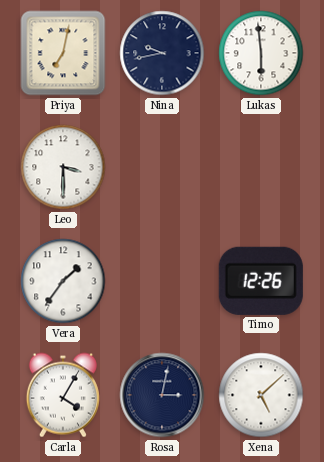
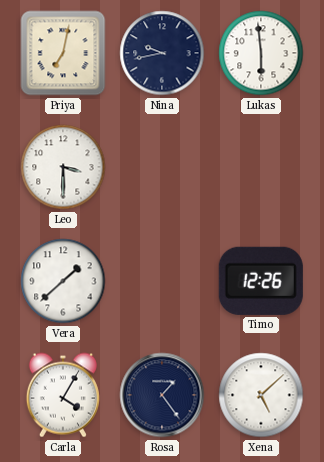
Vera: 1:36 -> 1:38 (63, 281)
Rosa: 3:02 -> 1:24 (162, 395)
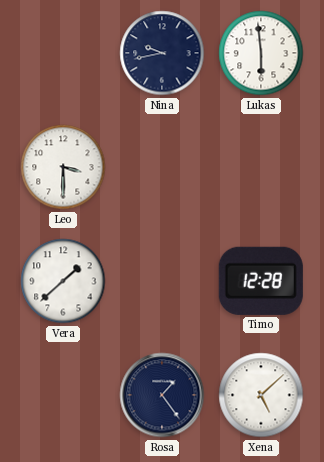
Priya: 7:02 -> none (63, 53)
Timo: 12:26 -> 12:28 (261, 281)
Carla: 4:05 -> none (63, 395)
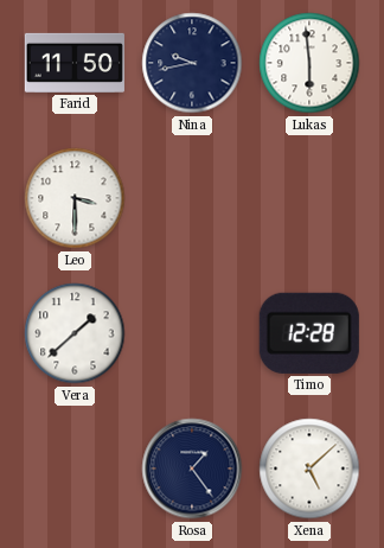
Farid: none -> 11:50 (75, 63)
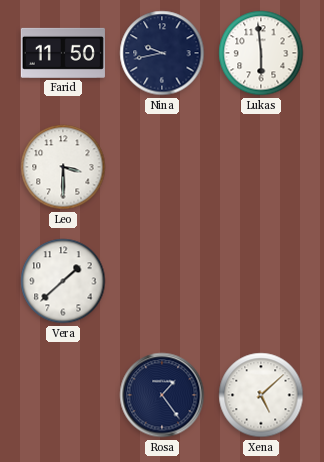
Timo: 12:28 -> none (309, 333)
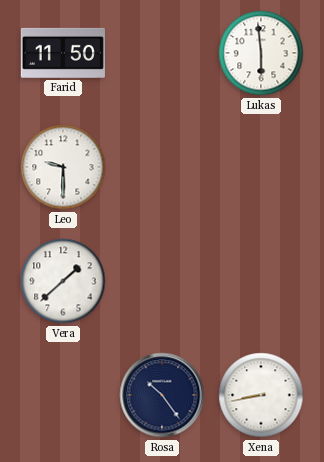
Nina: 9:43 -> none (162, 53)
Leo: 3:30 -> 9:30 (63, 167)
Rosa: 1:24 -> 10:24 (162, 395)
Xena: 5:08 -> 8:43 (261, 395)
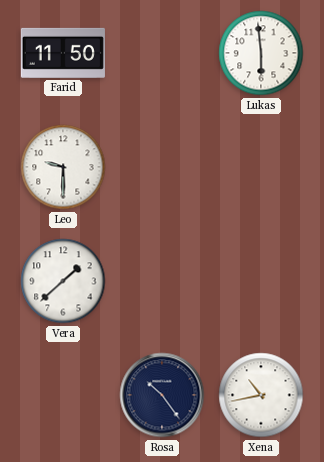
Xena: 8:43 -> 10:43 (261, 395)
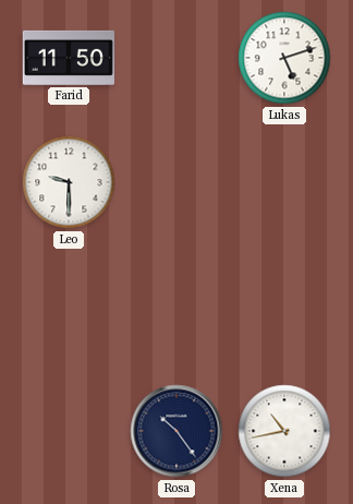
Lukas: 5:59 -> 5:12 (284, 58)
Vera: 1:38 -> none (63, 281)
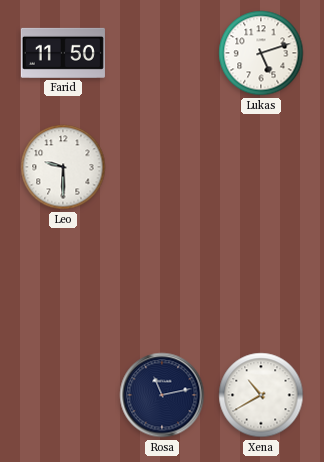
Rosa: 10:24 -> 11:13 (162, 395)
Xena: 10:43 -> 10:40 (261, 395)
